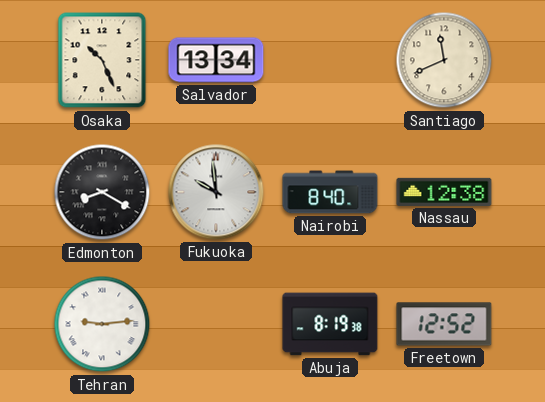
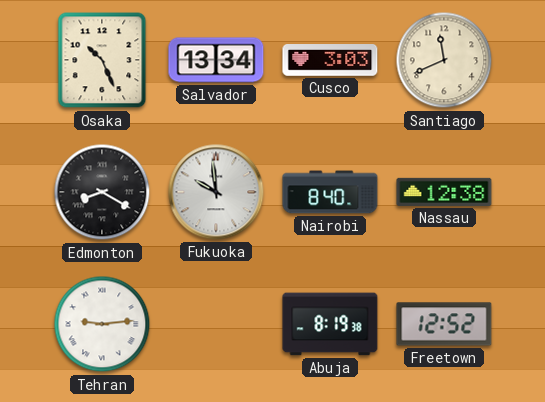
Cusco: none -> 3:03 (330, 61)
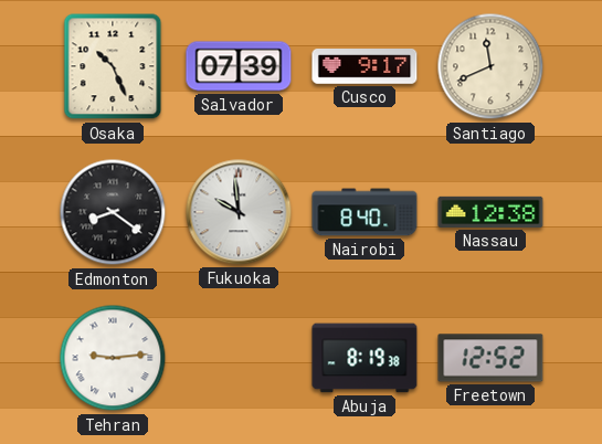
Salvador: 13:34 -> 07:39 (239, 66)
Cusco: 3:03 -> 9:17 (365, 67)
Edmonton: 8:20 -> 8:21 (113, 212)
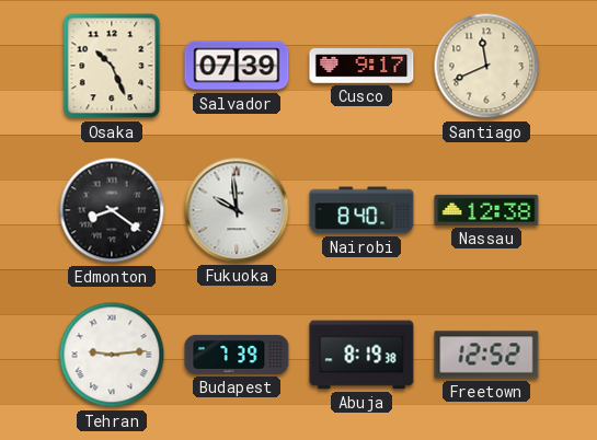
Budapest: none -> 7:39 (237, 355)
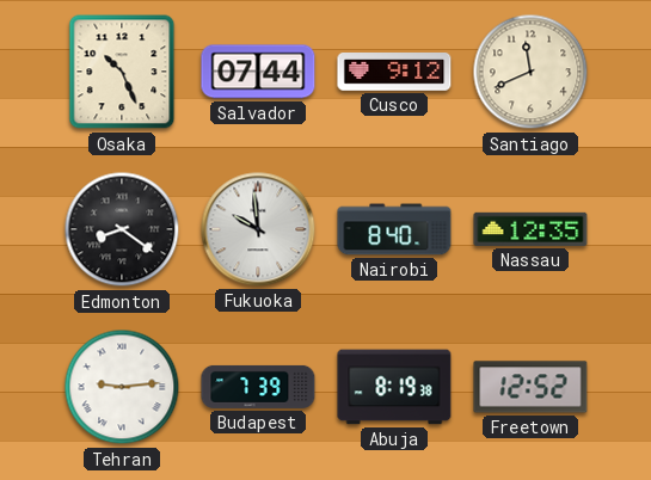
Salvador: 07:39 -> 07:44 (258, 72)
Cusco: 9:17 -> 9:12 (394, 73)
Nassau: 12:38 -> 12:35 (530, 229)
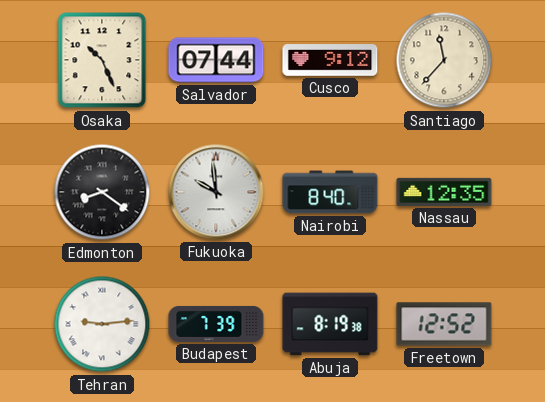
Santiago: 11:41 -> 11:37 (444, 60)
